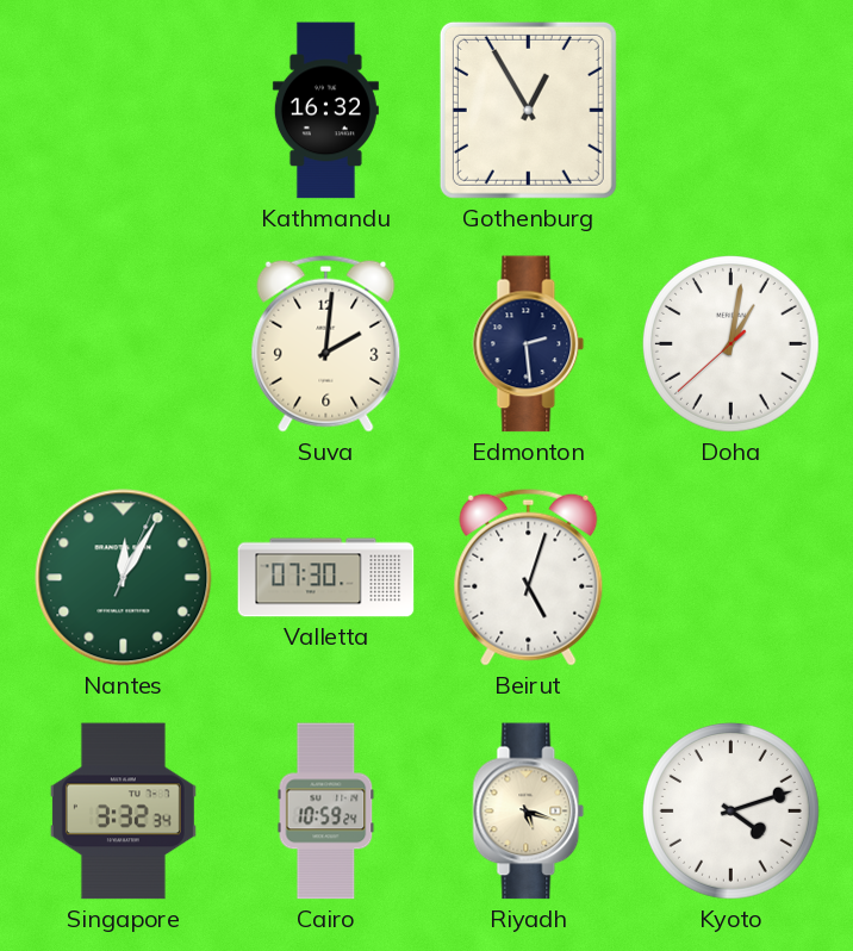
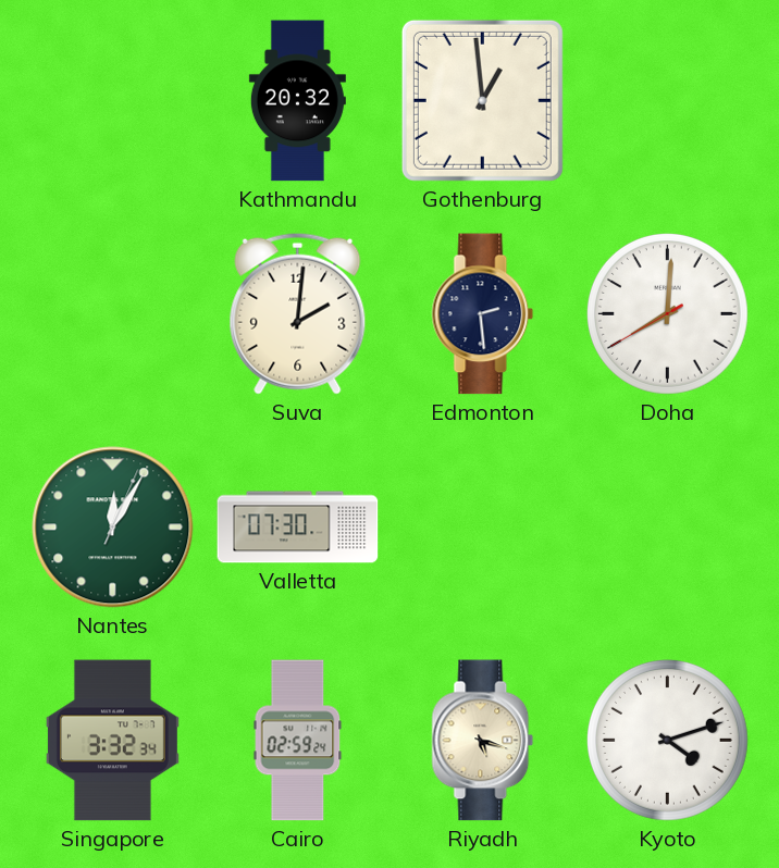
Kathmandu: 16:32 -> 20:32 (297, 101)
Gothenburg: 12:55 -> 12:59 (482, 100)
Doha: 1:01 -> 8:00 (667, 313)
Beirut: 5:03 -> none (529, 577)
Cairo: 10:59 -> 02:59 (298, 741)
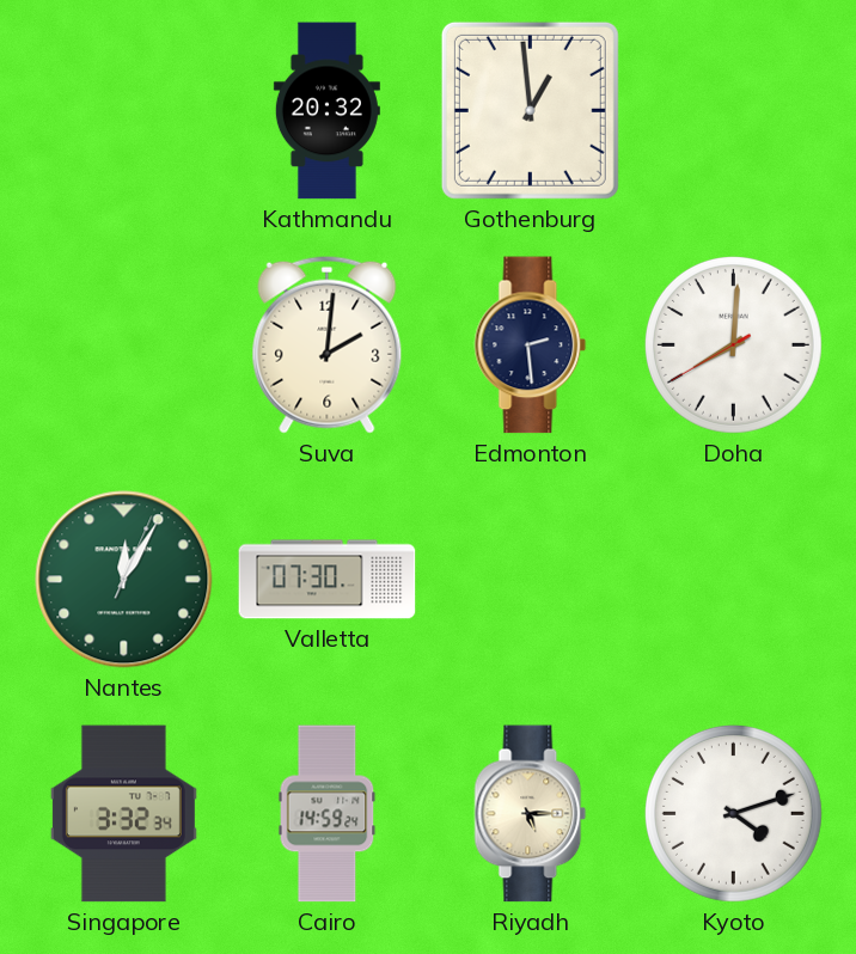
Cairo: 02:59 -> 14:59 (328, 814)
Riyadh: 5:18 -> 5:15 (531, 814)
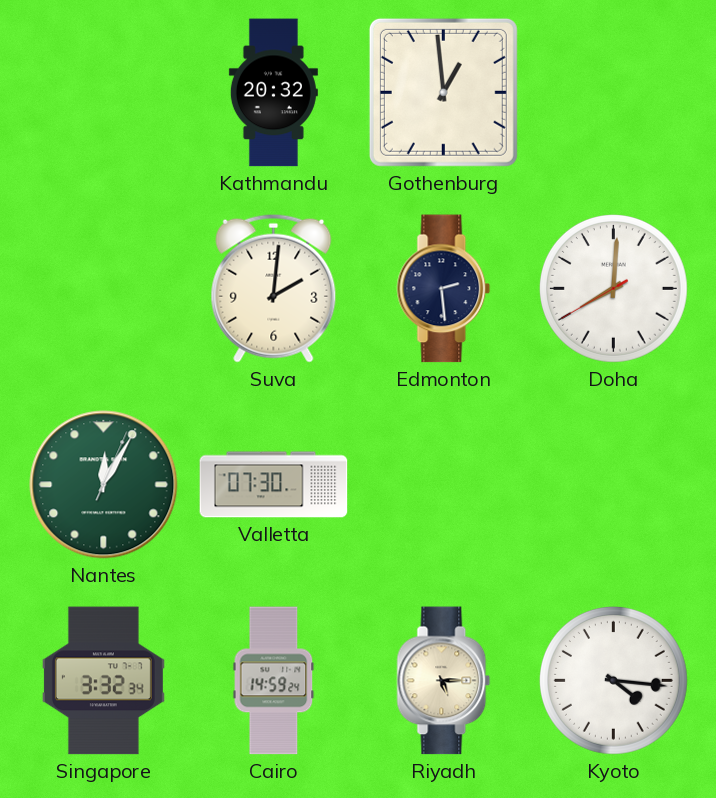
Kyoto: 4:12 -> 4:16 (613, 680)
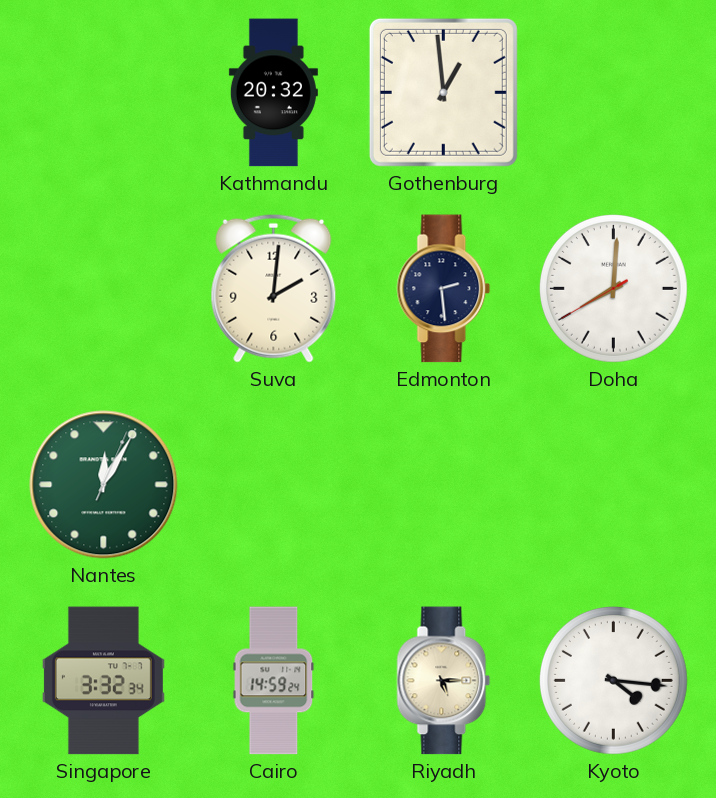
Valletta: 07:30 -> none (274, 485)
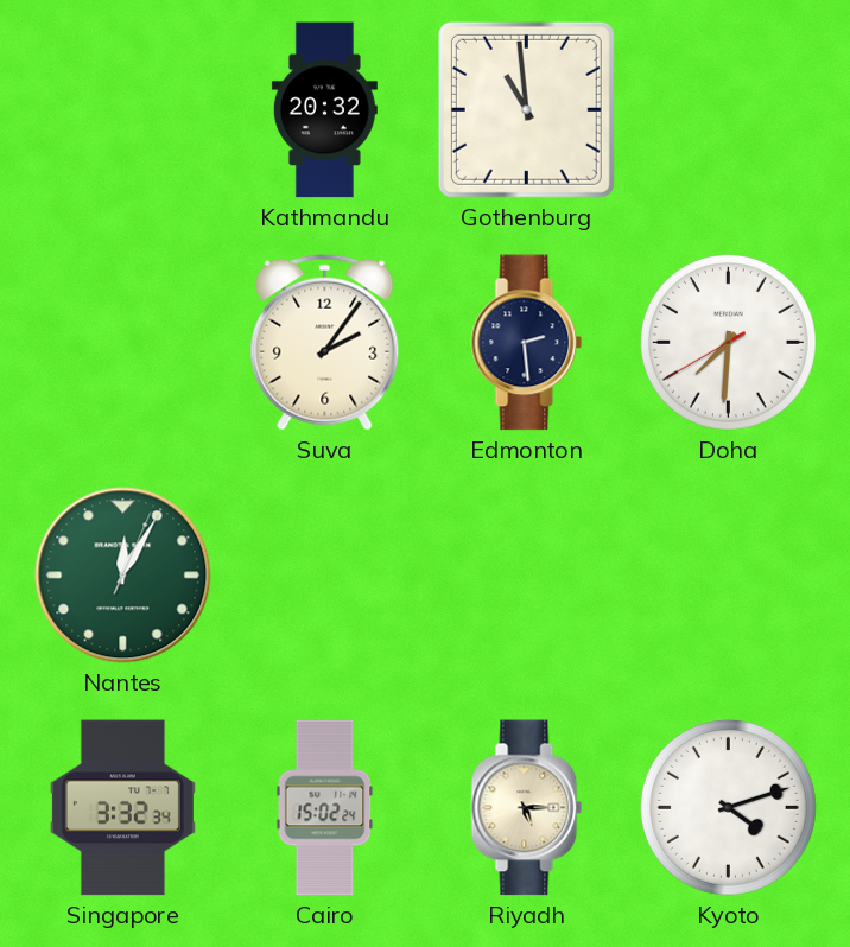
Gothenburg: 12:59 -> 10:59 (526, 109)
Suva: 2:01 -> 2:06 (325, 342)
Doha: 8:00 -> 7:30 (728, 342)
Cairo: 14:59 -> 15:02 (325, 808)
Kyoto: 4:16 -> 4:12 (728, 807)
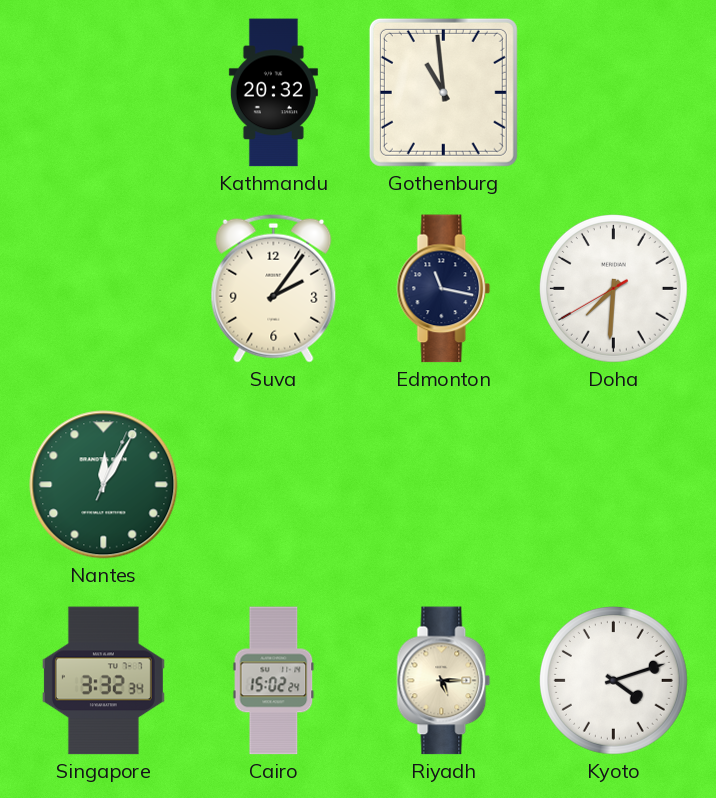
Edmonton: 2:29 -> 11:17 (444, 289)
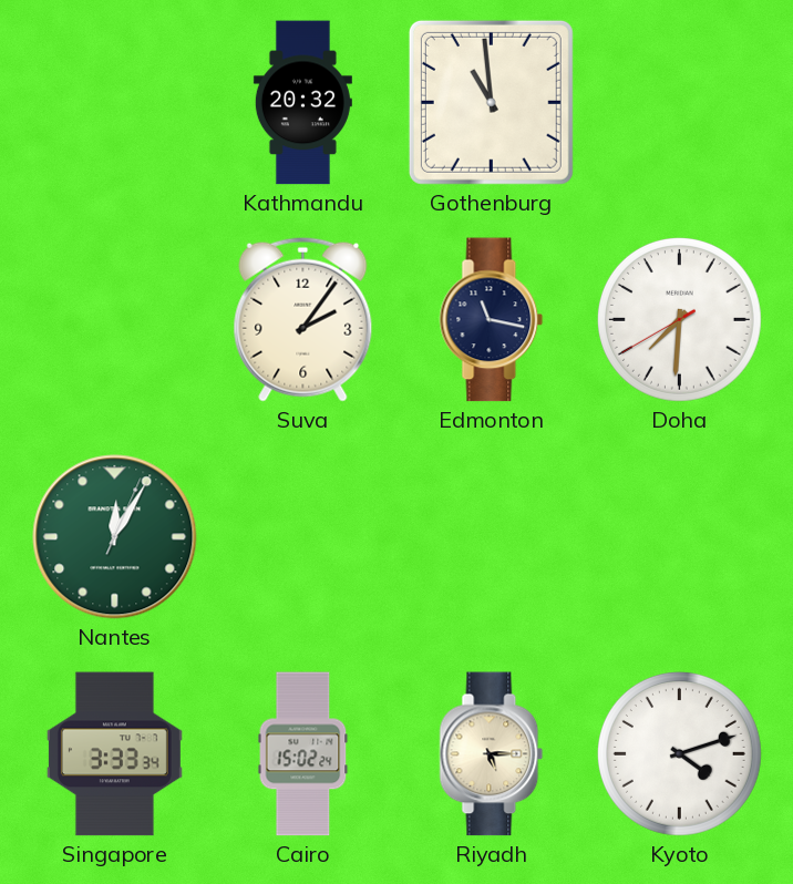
Singapore: 3:32 -> 3:33 (114, 754)
